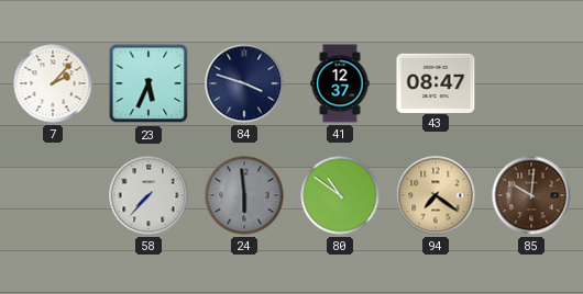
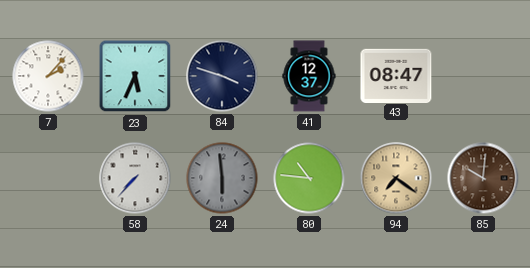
80: 10:51 -> 10:46 (309, 178)
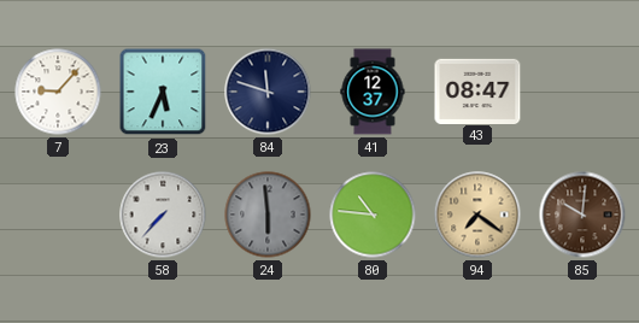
7: 2:07 -> 9:07 (58, 92)
84: 3:48 -> 11:48 (268, 92)
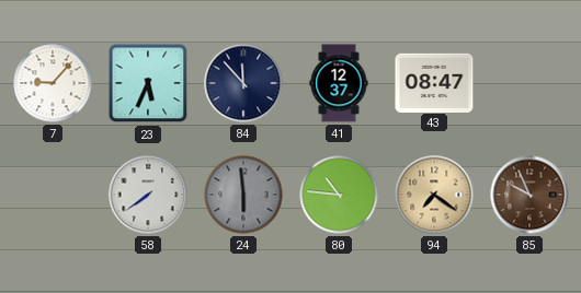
84: 11:48 -> 11:53 (243, 83)
58: 7:37 -> 7:39 (148, 195)
85: 10:01 -> 9:56 (529, 195)
